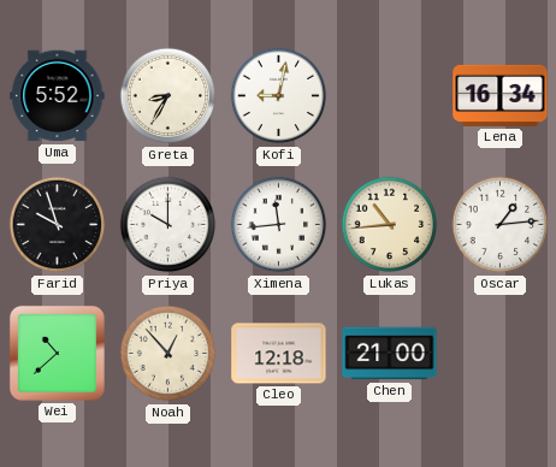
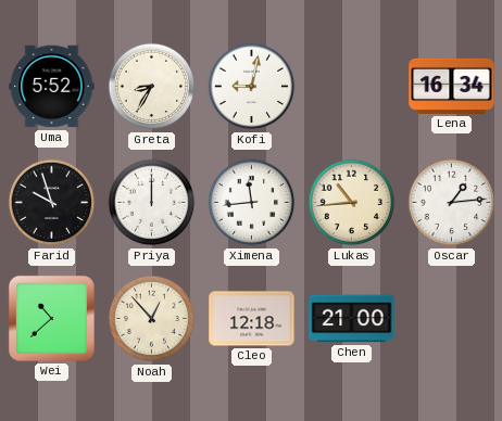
Priya: 10:00 -> 12:00 (152, 203)
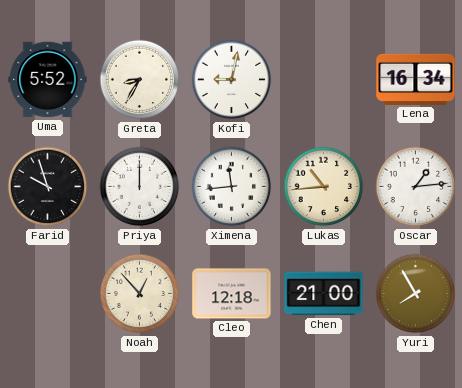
Wei: 10:38 -> none (51, 318)
Yuri: none -> 7:55 (416, 294)
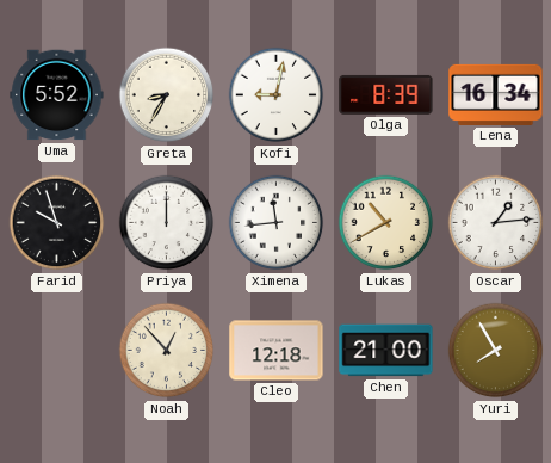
Olga: none -> 8:39 (386, 94)
Lukas: 10:44 -> 10:40 (386, 223)
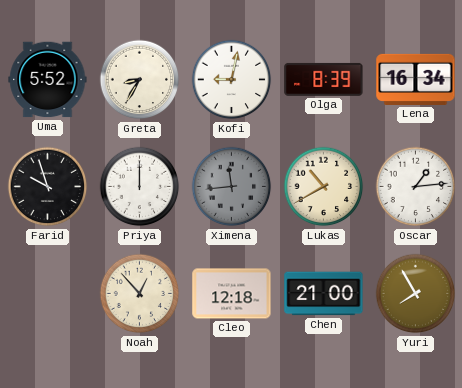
Ximena dial: white -> grey (232, 187)
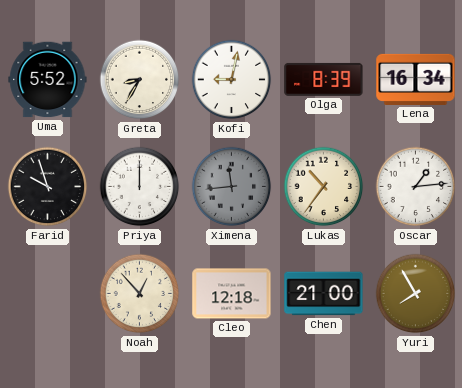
Lukas: 10:40 -> 10:36 (324, 187)
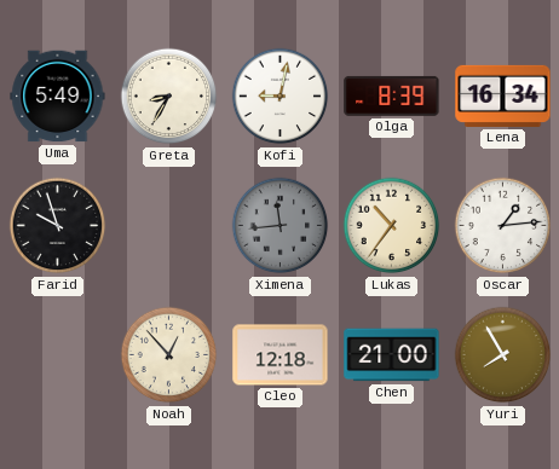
Uma: 5:52 -> 5:49 (58, 97)
Priya: 12:00 -> none (140, 187)
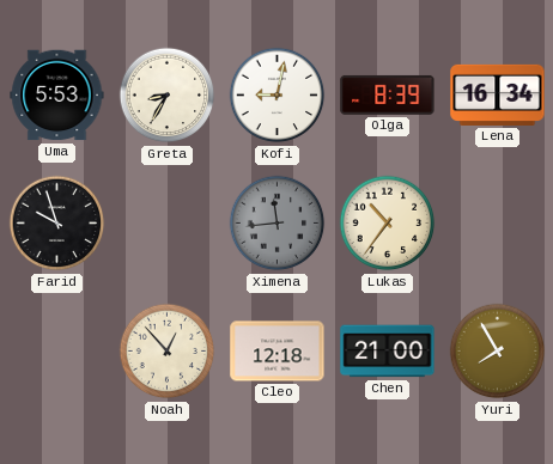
Uma: 5:49 -> 5:53 (57, 96)
Oscar: 1:14 -> none (503, 226)
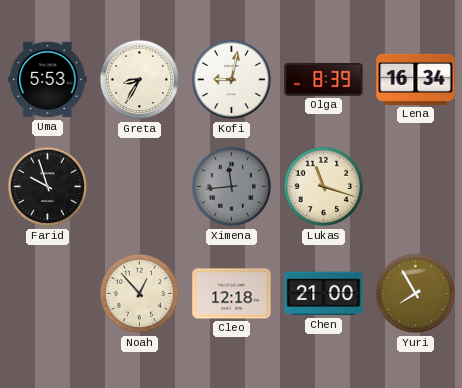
Lukas: 10:36 -> 11:18 (324, 187)
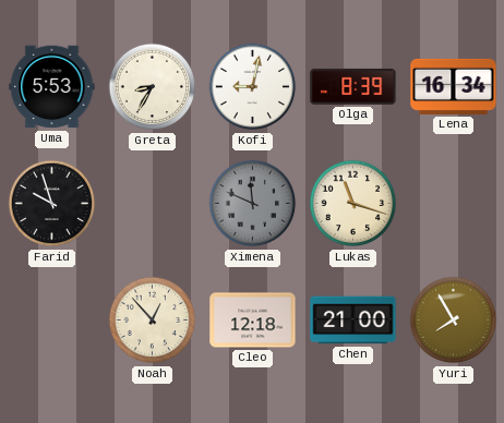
Ximena: 11:44 -> 11:49 (253, 204)
